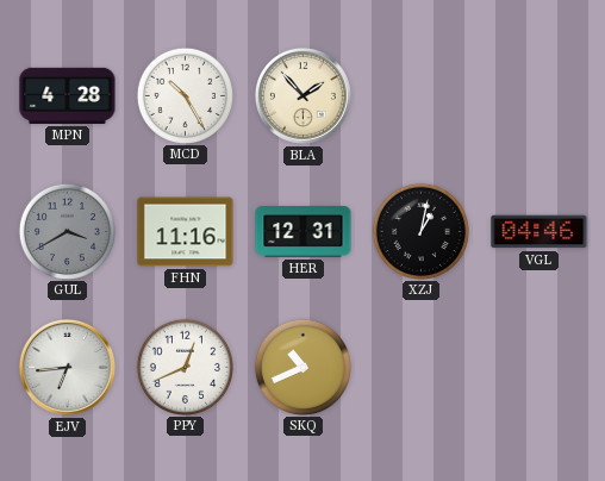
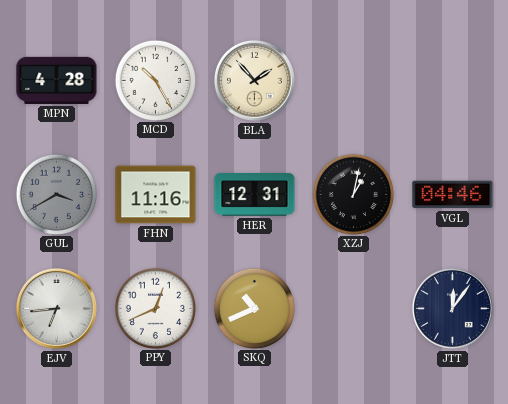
JTT: none -> 12:06 (452, 308)
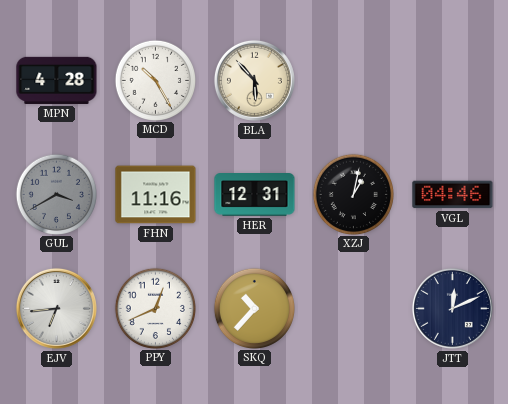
BLA: 1:53 -> 5:53 (254, 80)
SKQ: 10:41 -> 10:37 (254, 308)
JTT: 12:06 -> 12:11 (452, 308)
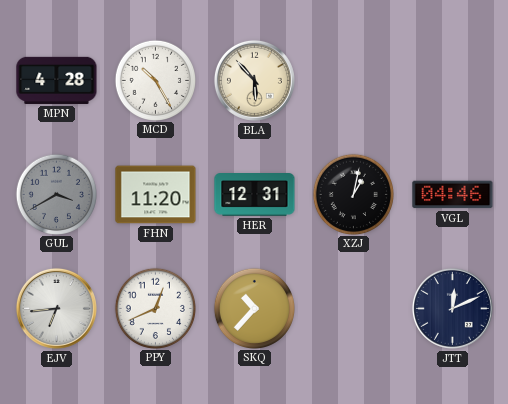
FHN: 11:16 -> 11:20 (156, 195)
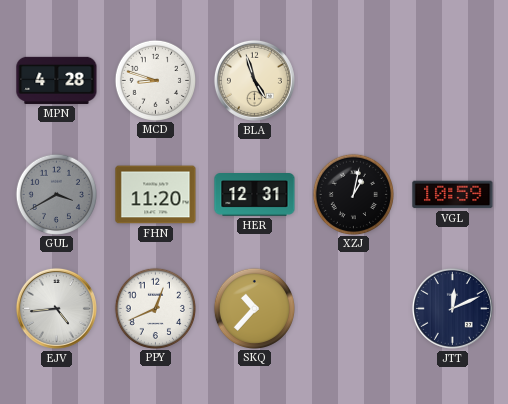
MCD: 10:25 -> 8:48 (155, 80)
BLA: 5:53 -> 4:57 (254, 80)
VGL: 04:46 -> 10:59 (453, 195)
EJV: 6:44 -> 4:44 (56, 308)
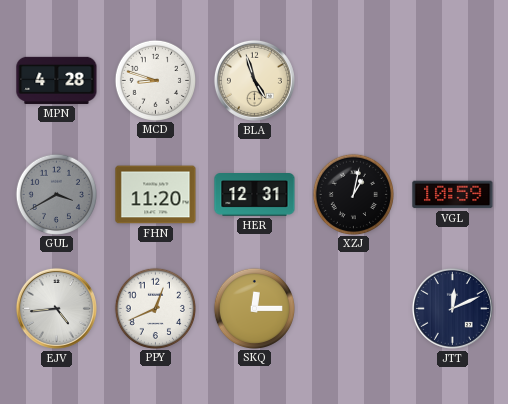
SKQ: 10:37 -> 12:15 (254, 308)
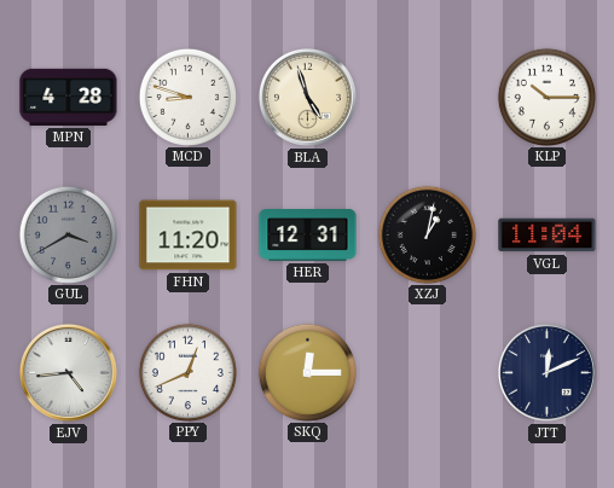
KLP: none -> 10:15 (546, 97)
VGL: 10:59 -> 11:04 (548, 236)
